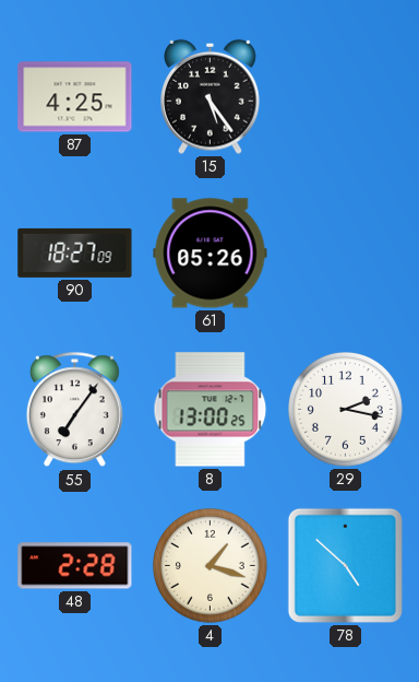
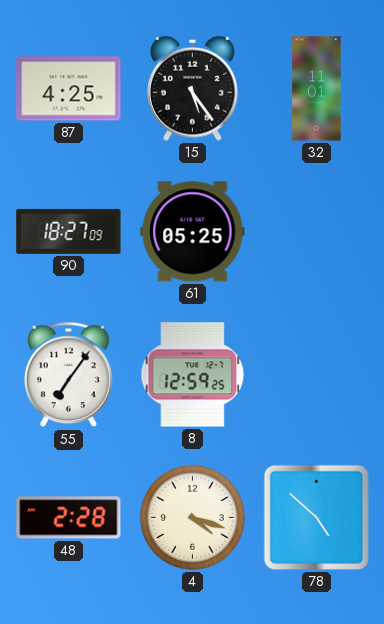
32: none -> 11:01 (317, 89)
61: 05:26 -> 05:25 (193, 232)
8: 13:00 -> 12:59 (193, 375)
29: 2:17 -> none (346, 410)
4: 1:18 -> 4:18 (193, 518)
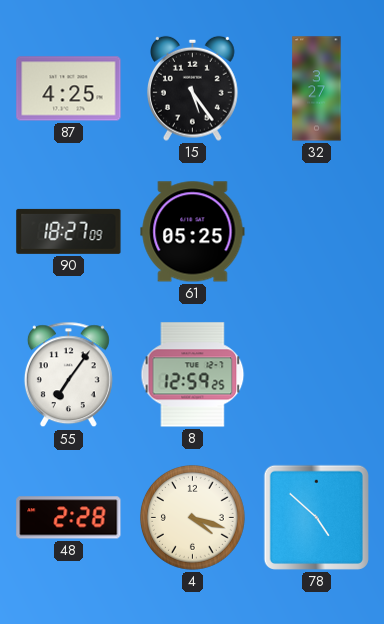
32: 11:01 -> 3:27 (317, 89)
